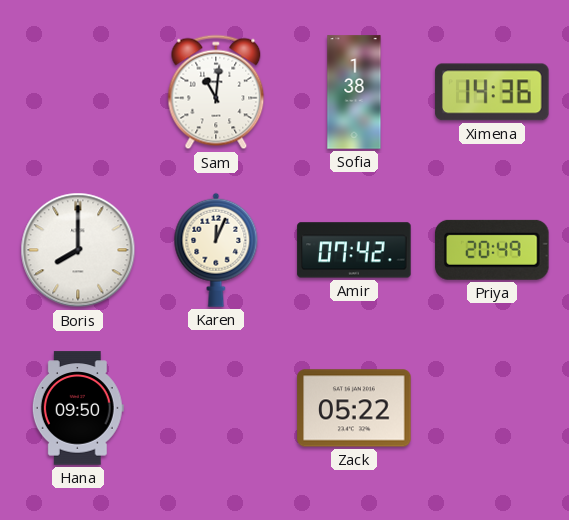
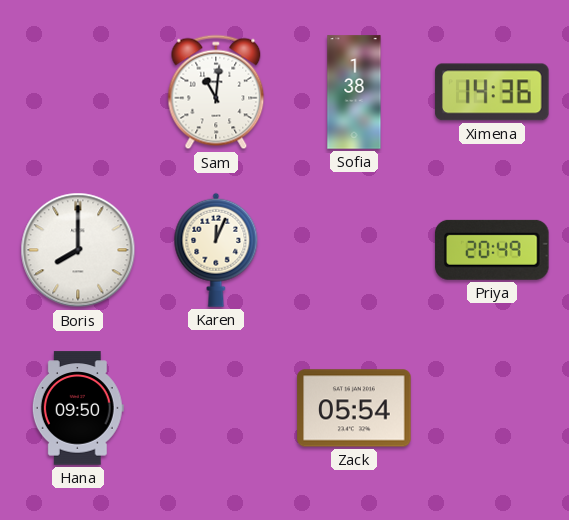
Amir: 07:42 -> none (354, 250)
Zack: 05:22 -> 05:54 (354, 408)
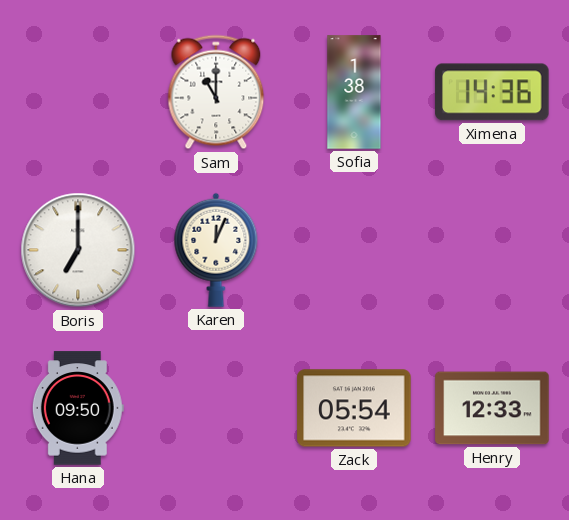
Sam: 11:01 -> 11:00 (216, 92)
Boris: 8:00 -> 7:00 (78, 250)
Priya: 20:49 -> none (492, 250)
Henry: none -> 12:33 (492, 408)
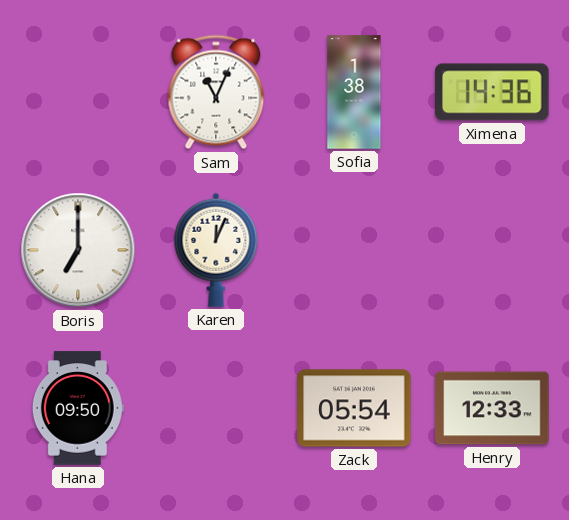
Sam: 11:00 -> 11:04 (216, 92)
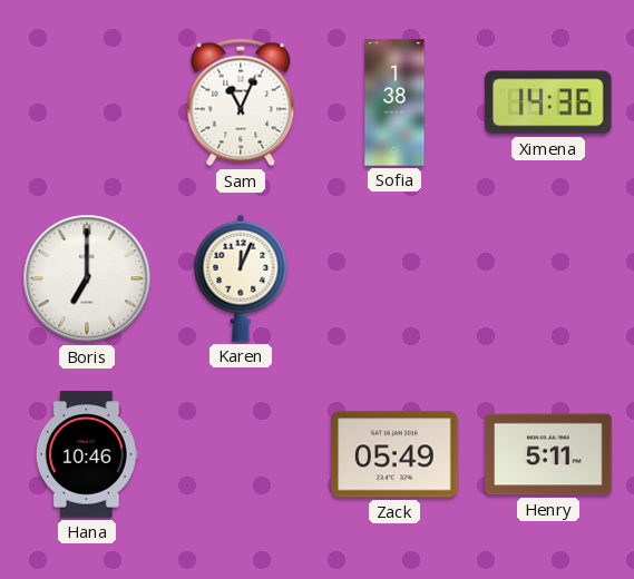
Hana: 09:50 -> 10:46 (87, 454)
Zack: 05:54 -> 05:49 (394, 454)
Henry: 12:33 -> 5:11 (548, 454)
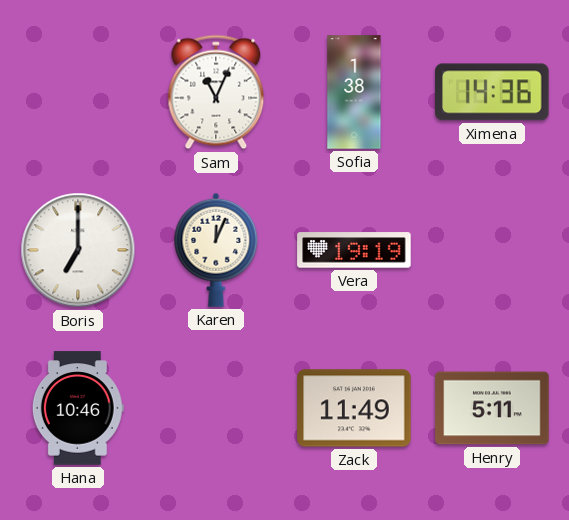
Vera: none -> 19:19 (354, 250)
Zack: 05:49 -> 11:49 (354, 408)
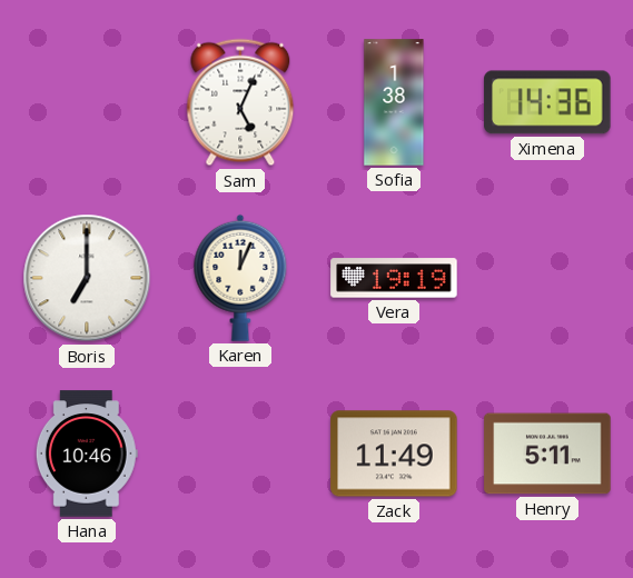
Sam: 11:04 -> 5:04 (240, 102)
